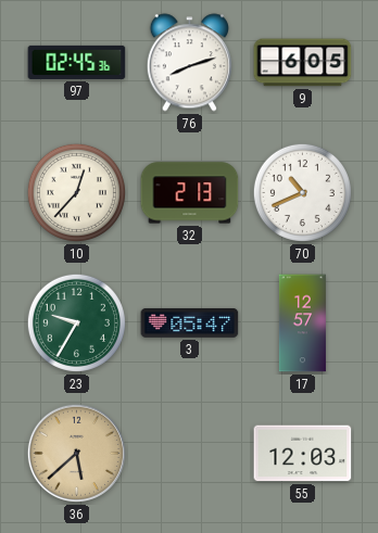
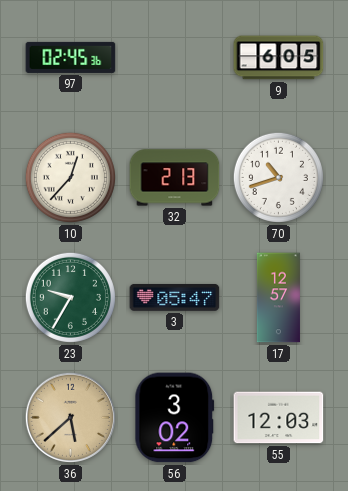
76: 8:12 -> none (189, 63)
70: 10:41 -> 10:42 (278, 177)
56: none -> 3:02 (175, 418)
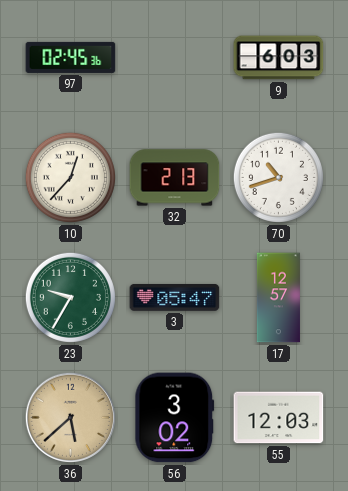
9: 6:05 -> 6:03 (279, 58)
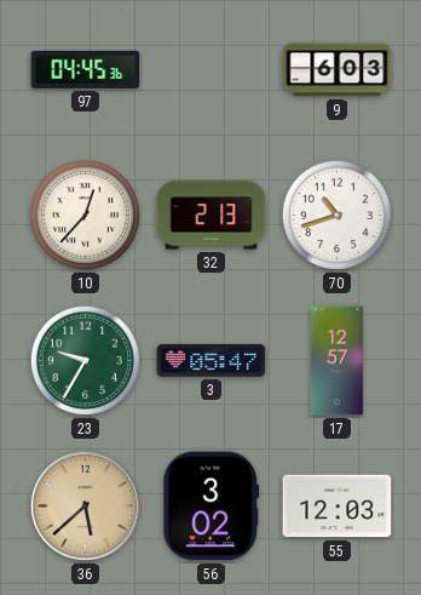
97: 02:45 -> 04:45 (86, 69)
